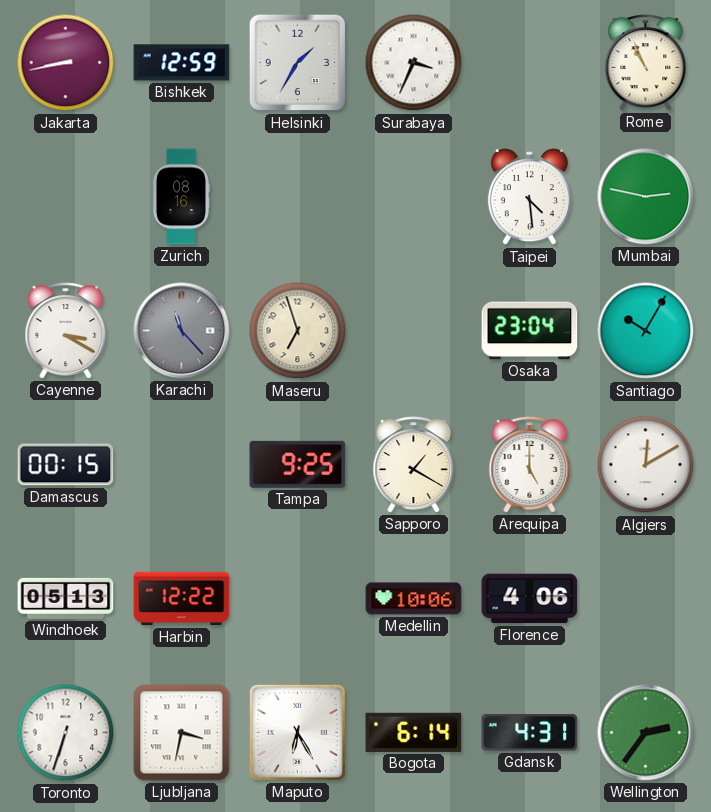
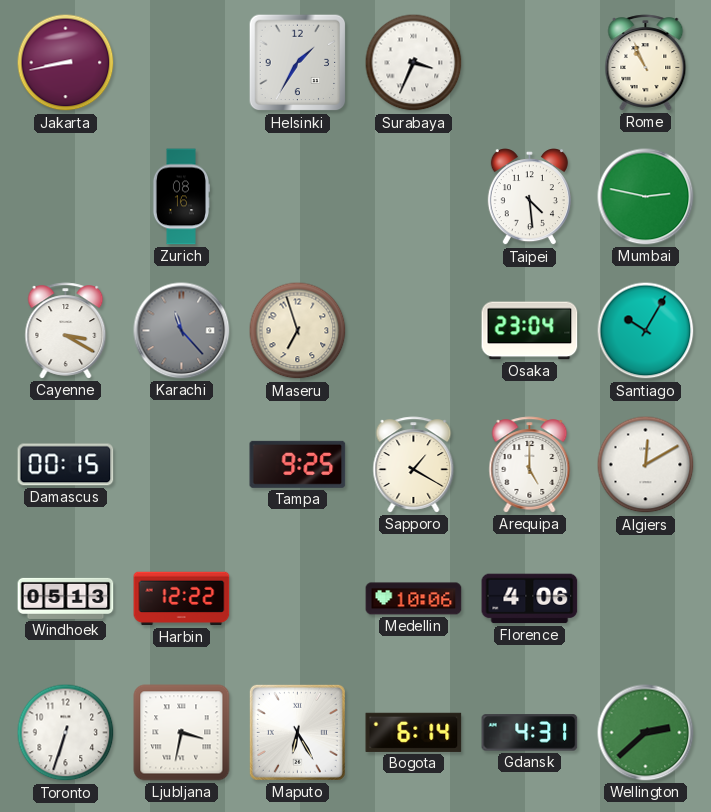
Bishkek: 12:59 -> none (182, 63)
Wellington: 2:36 -> 2:38 (646, 733)
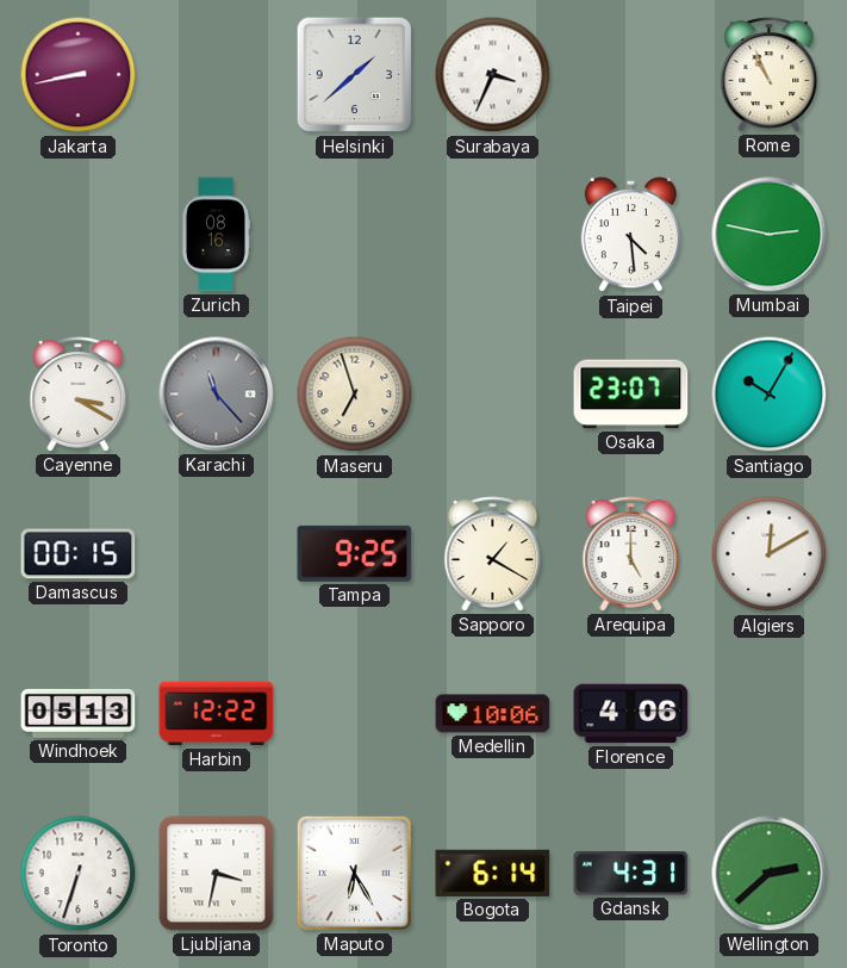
Helsinki: 1:35 -> 1:38 (355, 75)
Osaka: 23:04 -> 23:07 (631, 395)
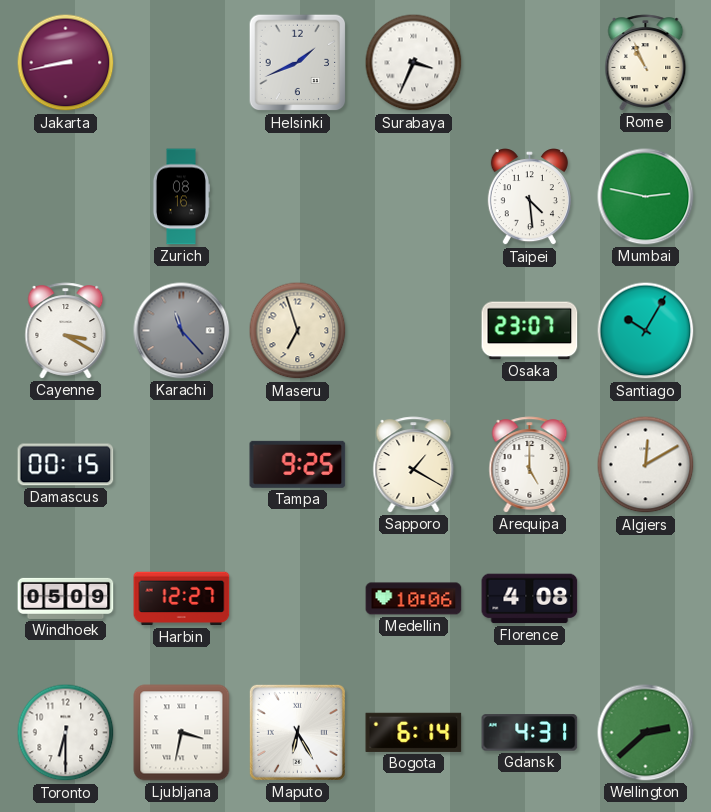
Helsinki: 1:38 -> 1:41 (298, 63)
Windhoek: 05:13 -> 05:09 (66, 598)
Harbin: 12:22 -> 12:27 (182, 599)
Florence: 4:06 -> 4:08 (530, 599)
Toronto: 6:33 -> 6:30 (66, 733)
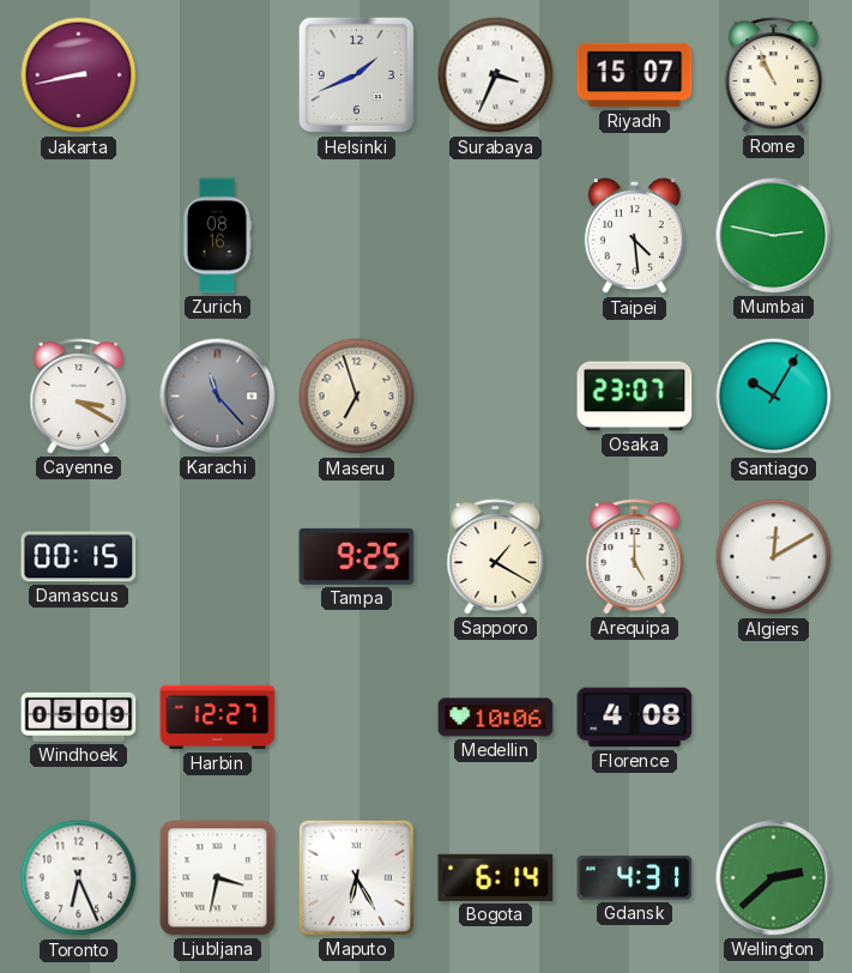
Riyadh: none -> 15:07 (635, 75)
Toronto: 6:30 -> 6:26 (79, 878)
